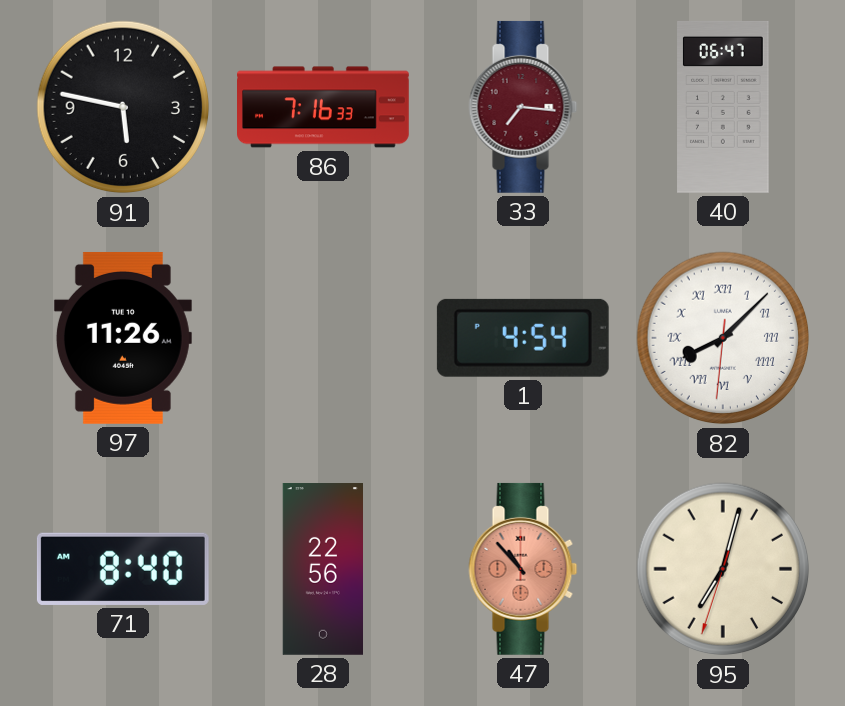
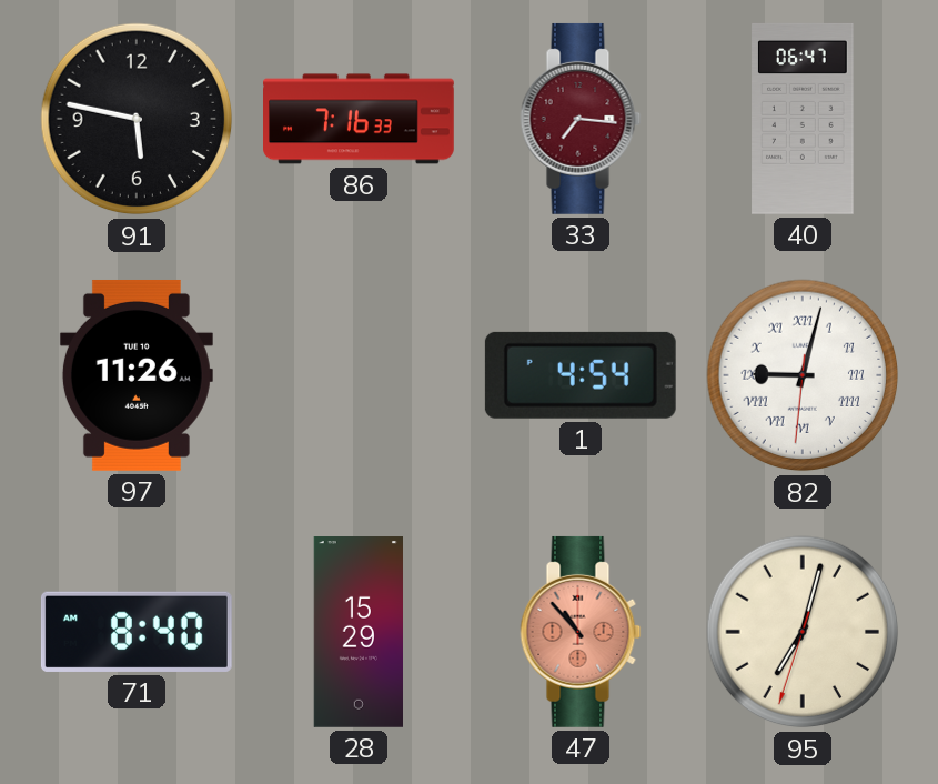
82: 8:07 -> 9:02 (803, 375)
28: 22:56 -> 15:29 (357, 633)
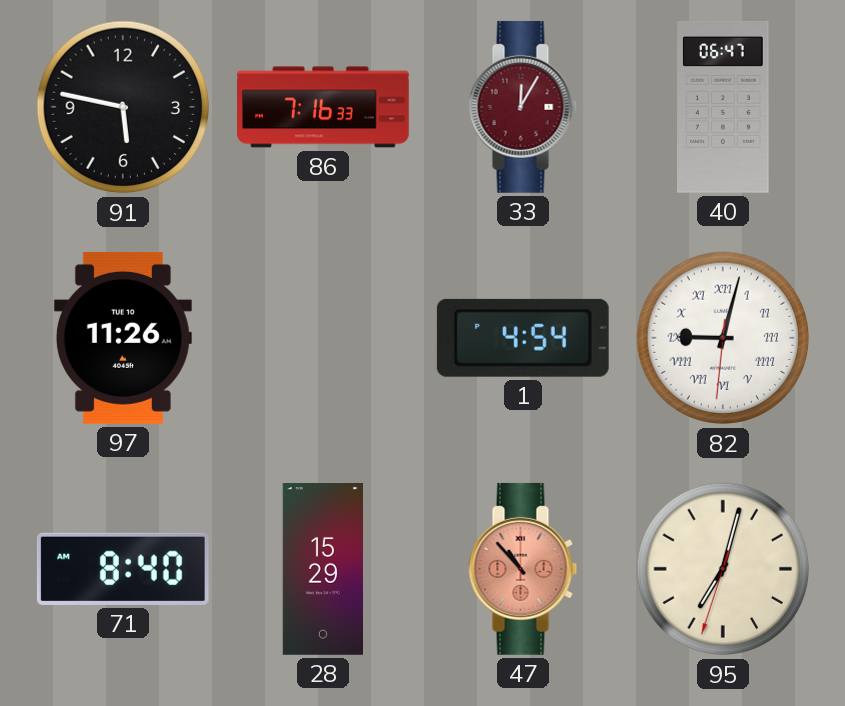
33: 7:16 -> 12:05 (523, 107)
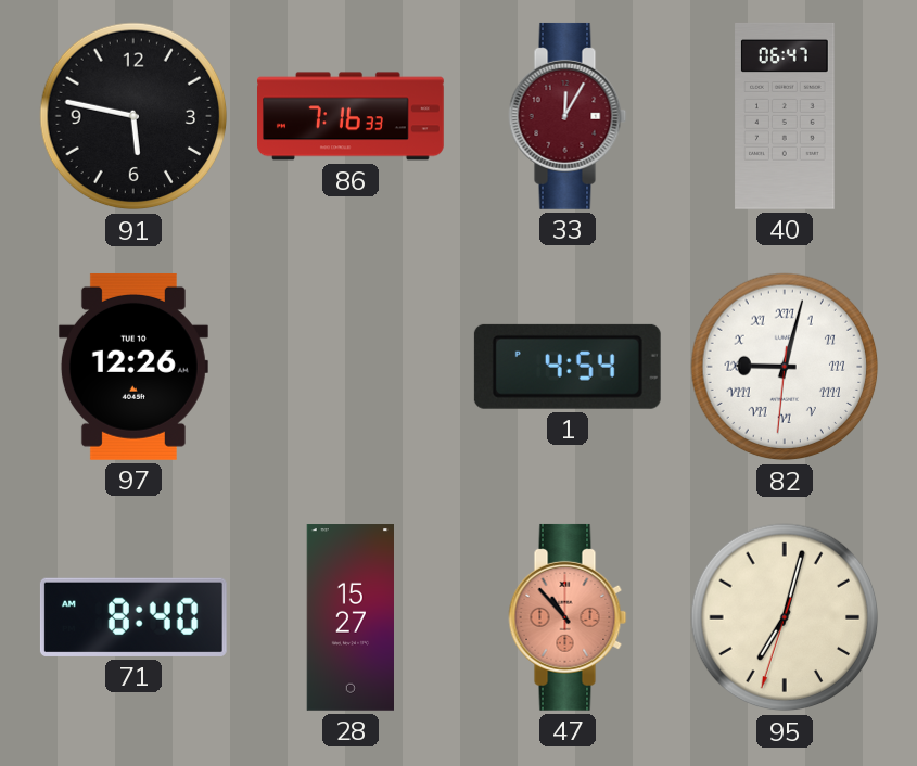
97: 11:26 -> 12:26 (133, 367)
28: 15:29 -> 15:27 (349, 618)
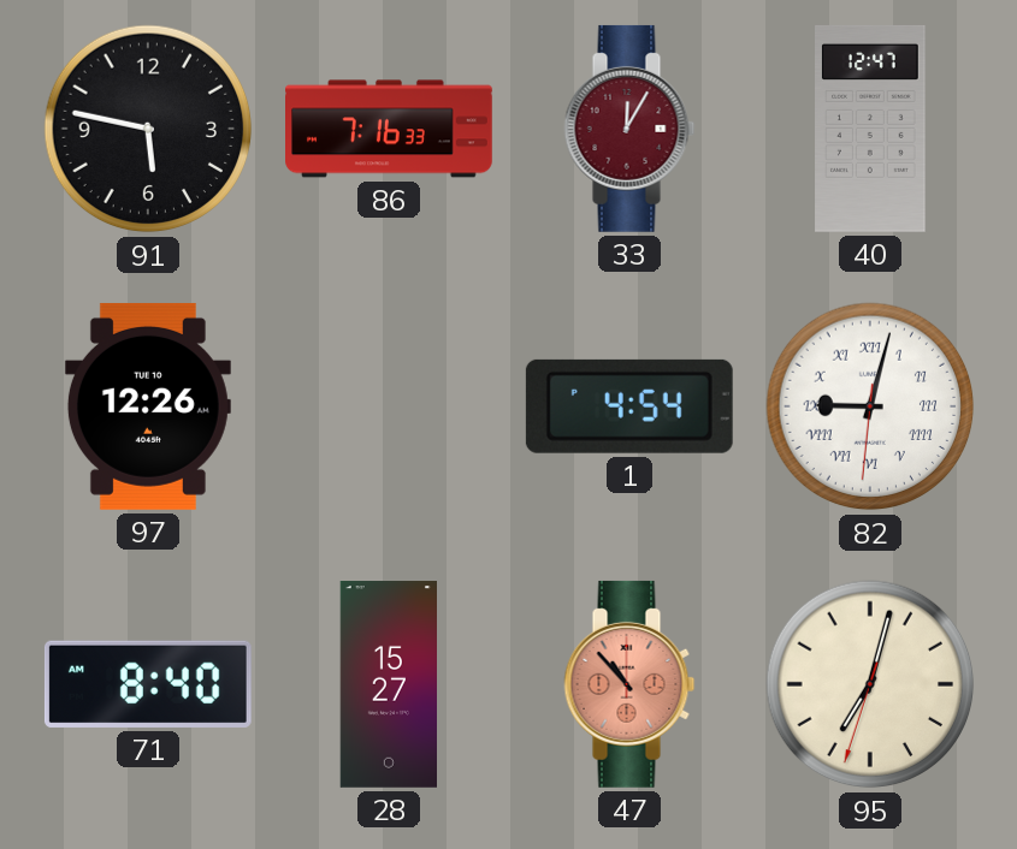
40: 06:47 -> 12:47 (870, 129)
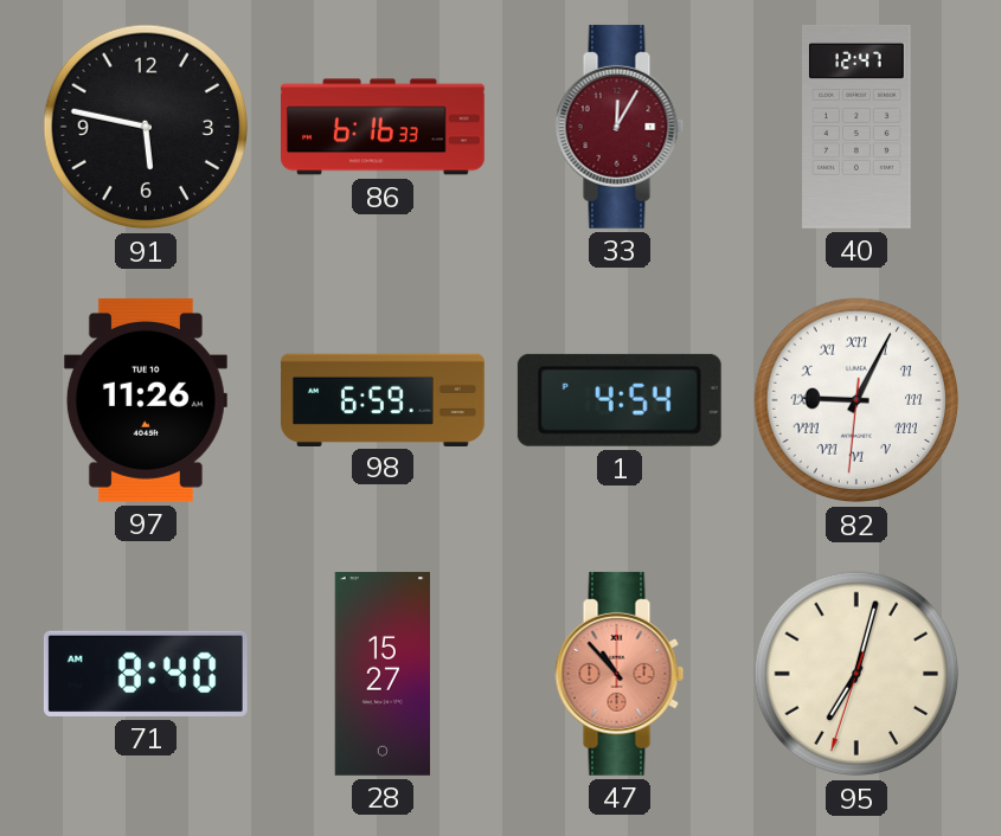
86: 7:16 -> 6:16 (384, 127)
97: 12:26 -> 11:26 (146, 400)
98: none -> 6:59 (384, 399)
82: 9:02 -> 9:04 (856, 400)
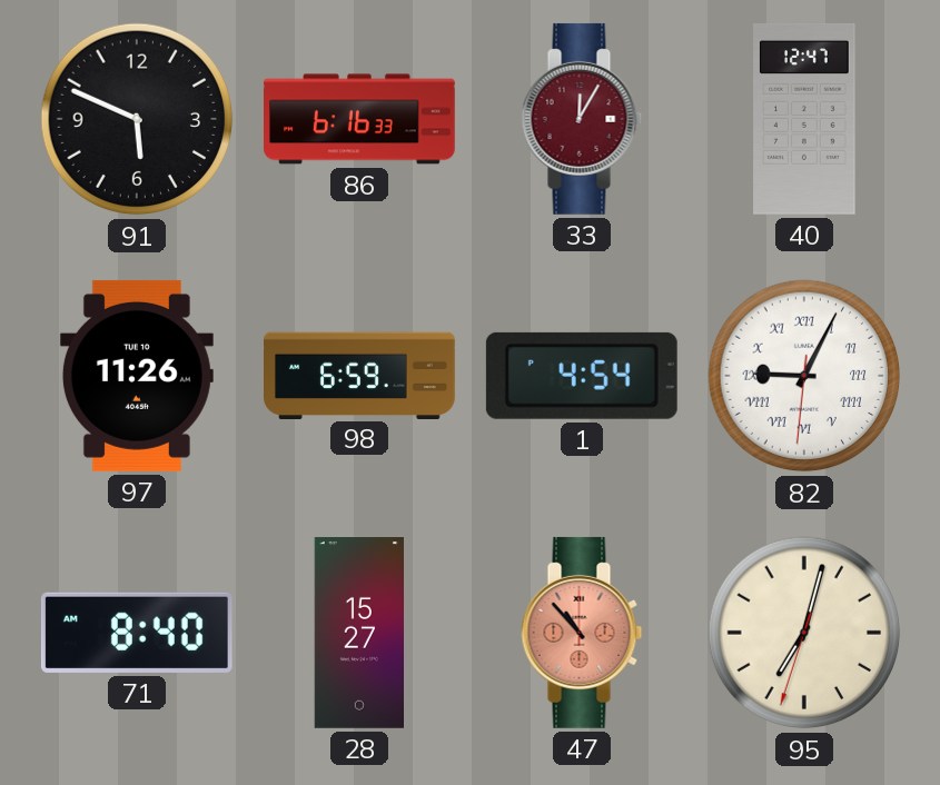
91: 5:47 -> 5:49 (137, 119)
